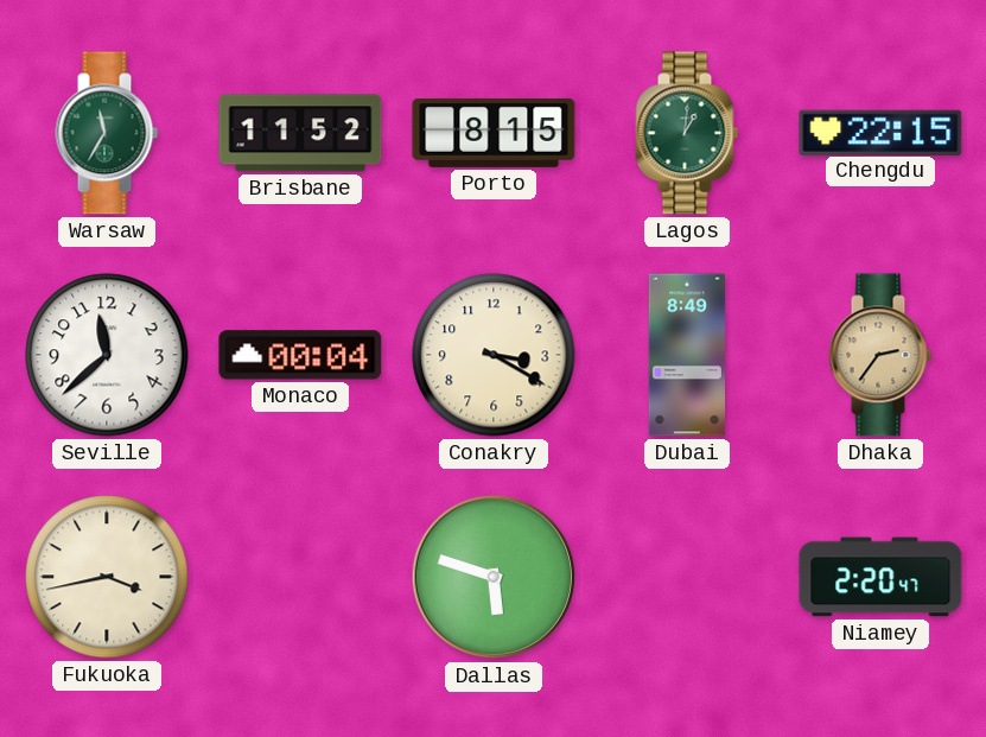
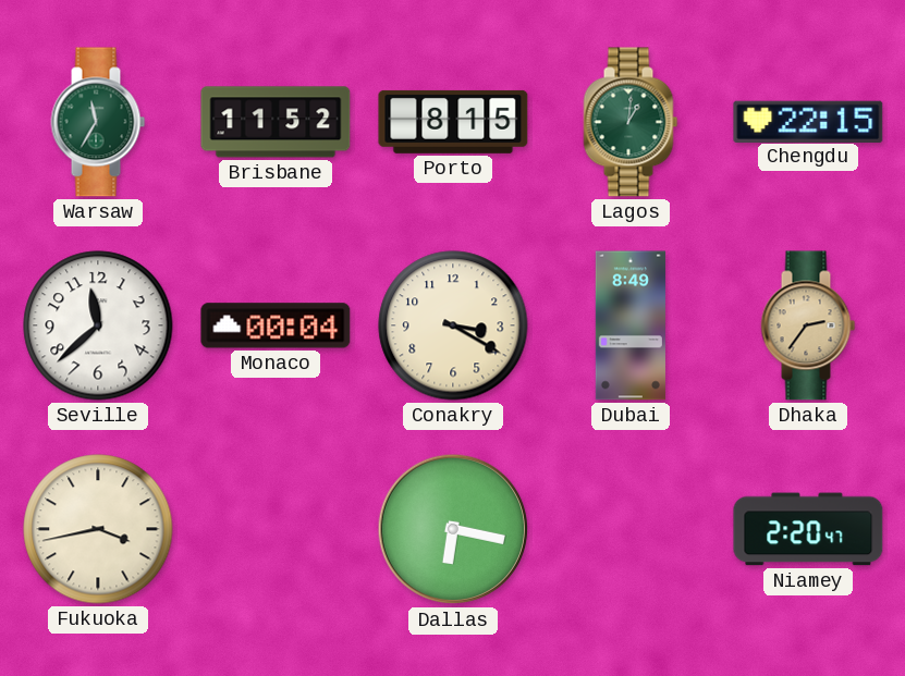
Dallas: 5:48 -> 6:17 (453, 529)
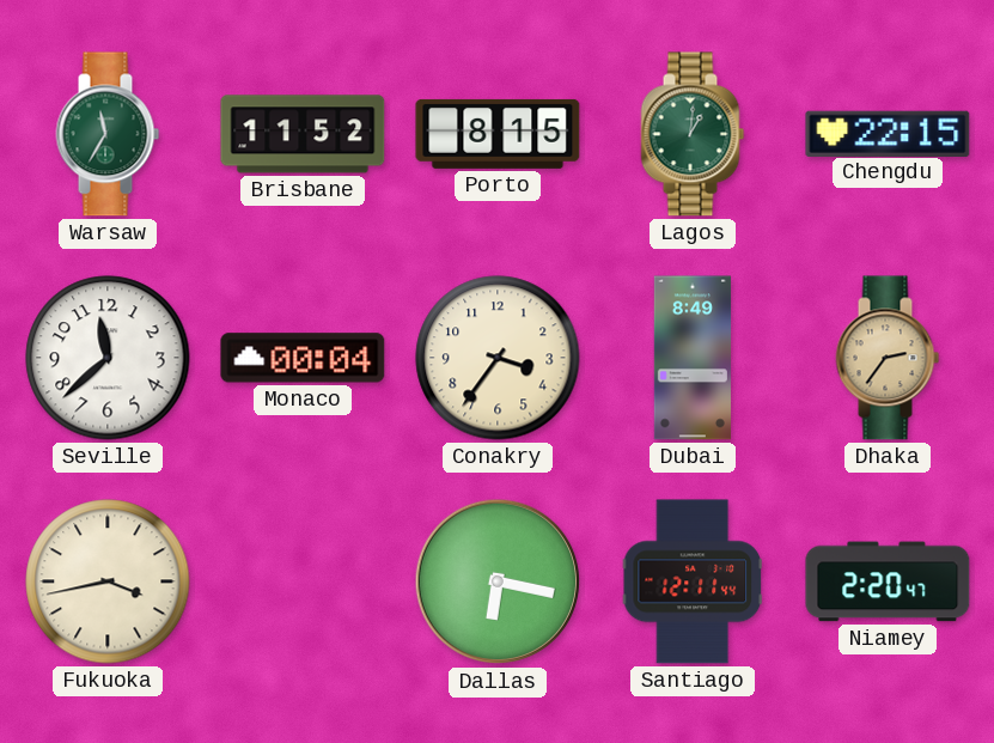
Conakry: 3:20 -> 3:36 (498, 358)
Santiago: none -> 12:11 (691, 581)
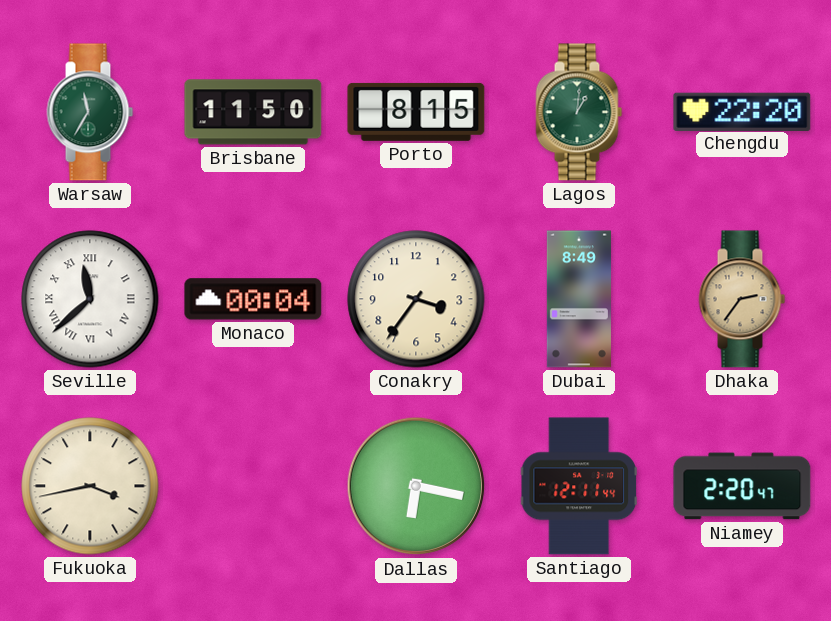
Brisbane: 11:52 -> 11:50 (253, 112)
Chengdu: 22:15 -> 22:20 (742, 111)
Seville numerals: Arabic -> Roman (90, 299)
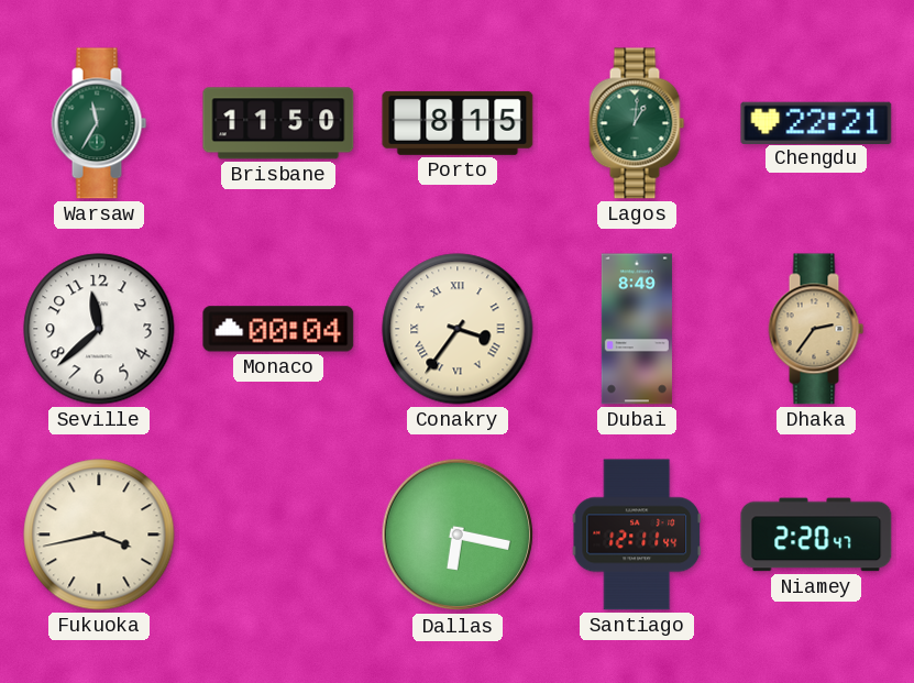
Chengdu: 22:20 -> 22:21 (816, 122)
Seville numerals: Roman -> Arabic (99, 329)
Conakry numerals: Arabic -> Roman (458, 329)
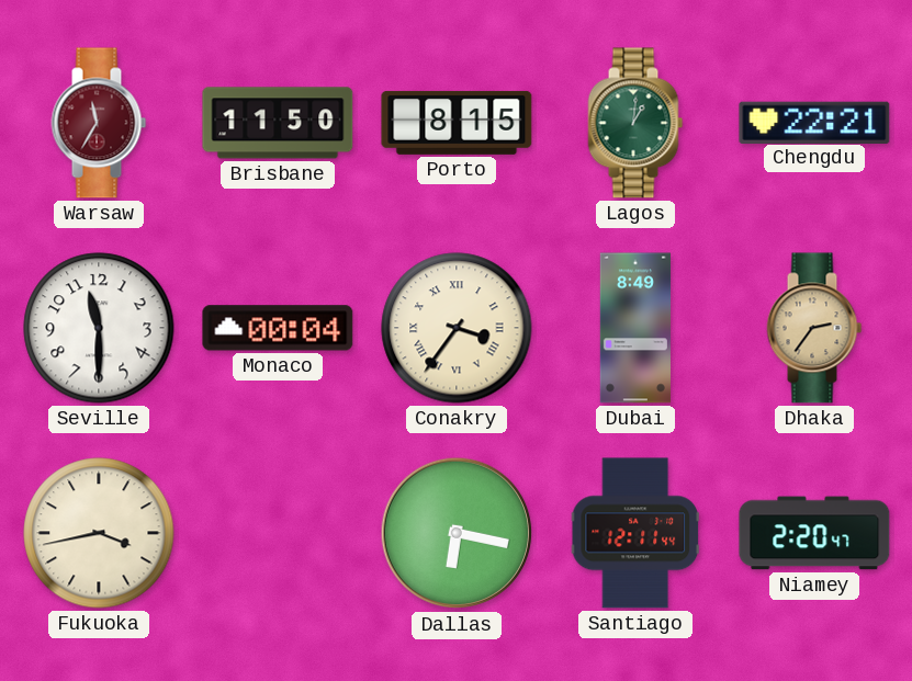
Warsaw dial: green -> burgundy (99, 123)
Seville: 11:38 -> 11:30 (99, 328)
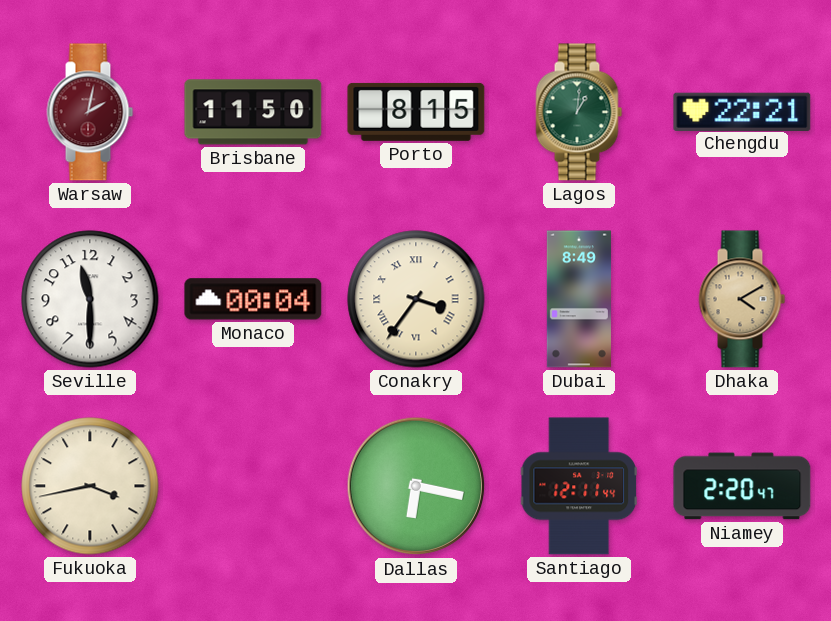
Warsaw: 11:35 -> 2:02 (90, 112)
Dhaka: 2:36 -> 4:10 (742, 299)
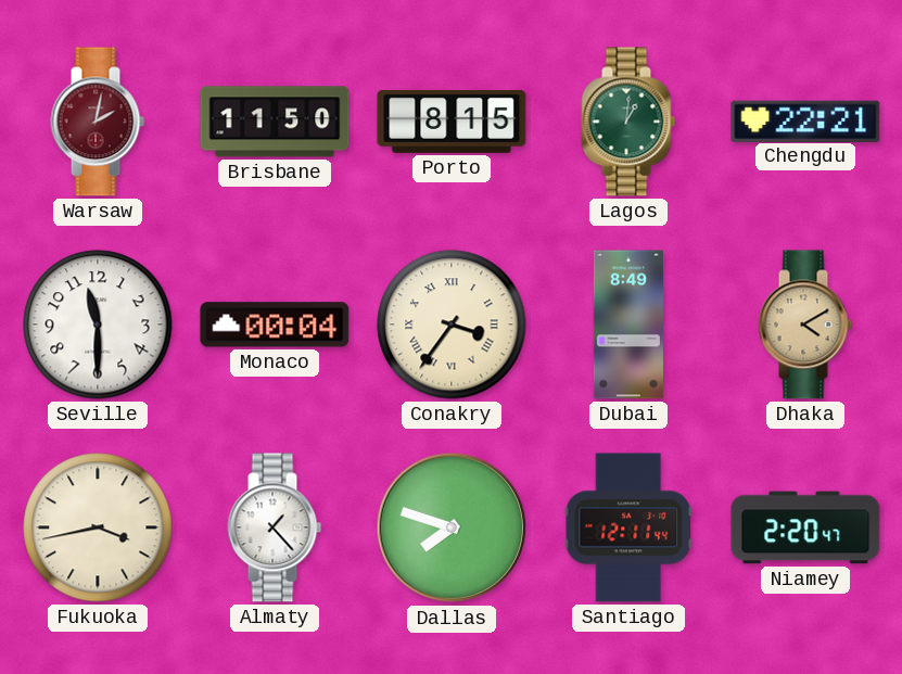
Almaty: none -> 1:23 (275, 527)
Dallas: 6:17 -> 7:48 (452, 527)
